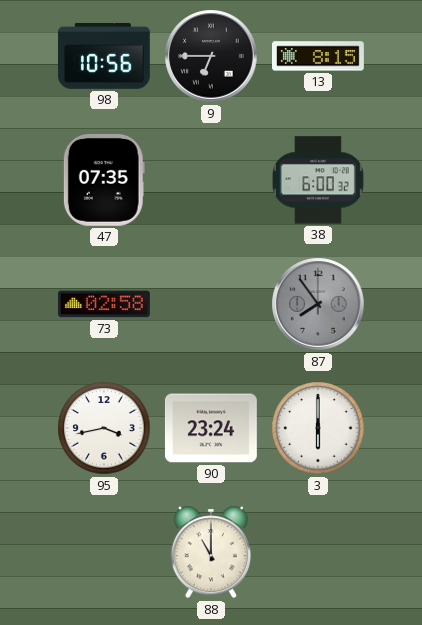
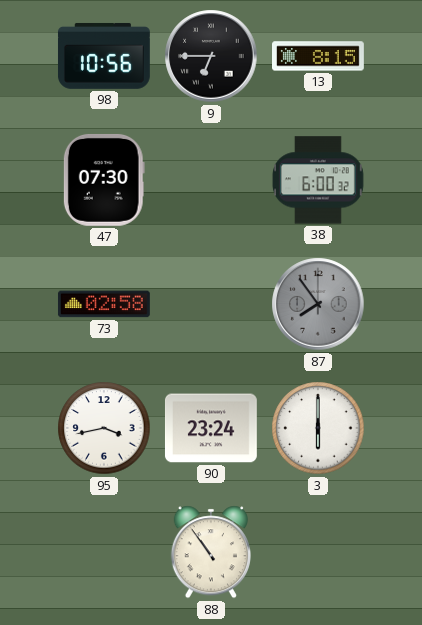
47: 07:35 -> 07:30 (104, 180)
88: 11:00 -> 10:54 (211, 552)
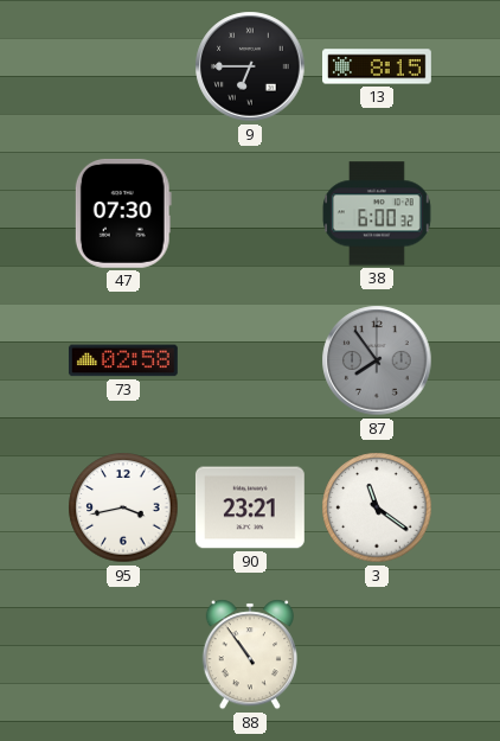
98: 10:56 -> none (104, 56)
90: 23:24 -> 23:21 (250, 507)
3: 6:00 -> 11:21 (377, 507)
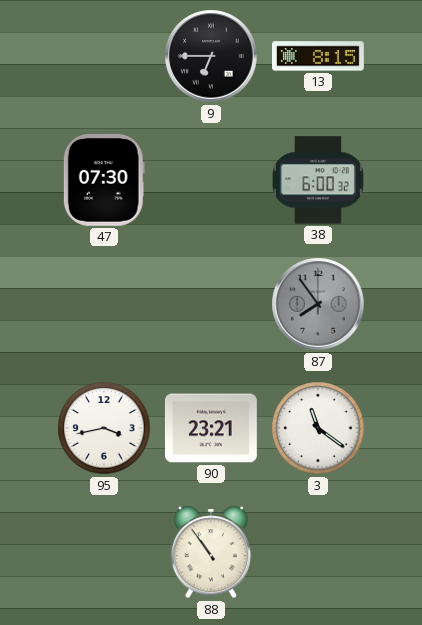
73: 02:58 -> none (123, 360)
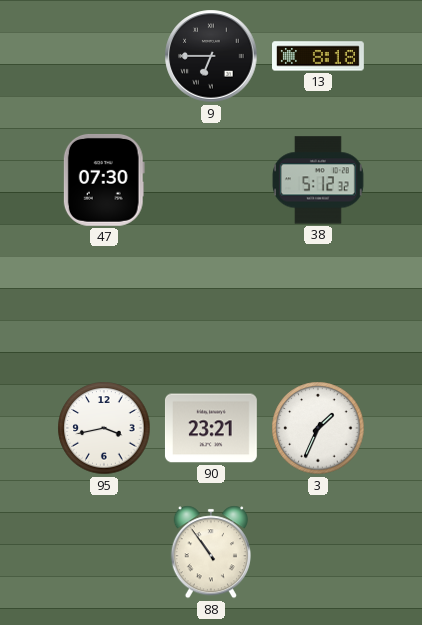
13: 8:15 -> 8:18 (319, 56)
38: 6:00 -> 5:12 (318, 180)
87: 7:54 -> none (318, 304)
3: 11:21 -> 1:34 (318, 428)
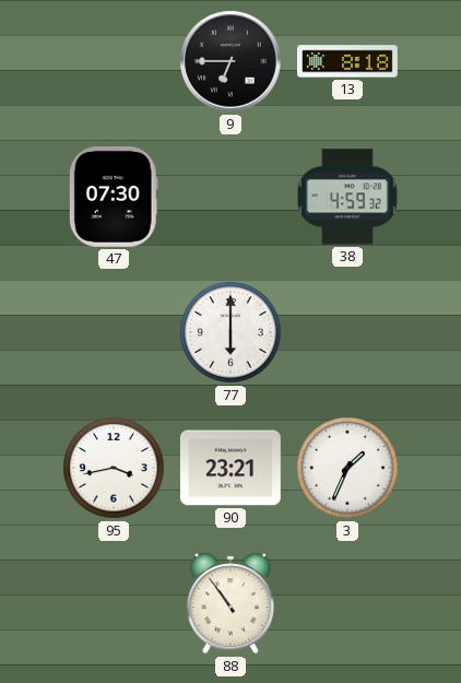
38: 5:12 -> 4:59 (347, 197)
77: none -> 6:00 (230, 332)
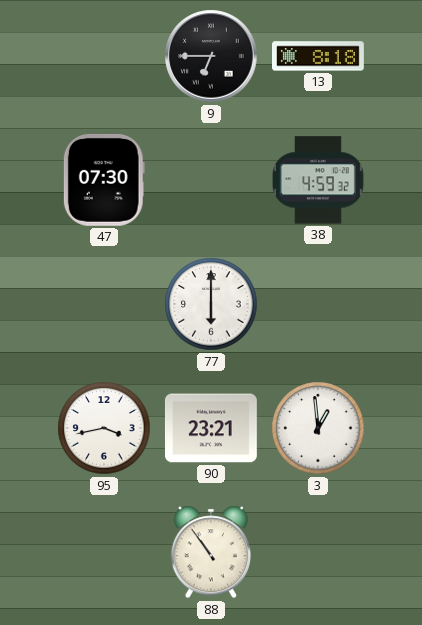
3: 1:34 -> 12:59 (318, 428)
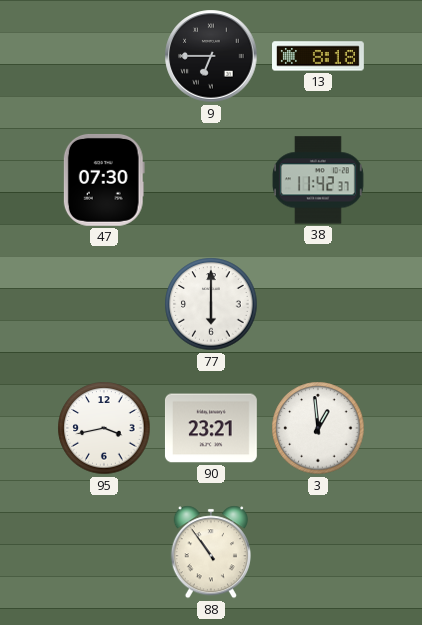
38: 4:59 -> 11:42 (318, 180)
